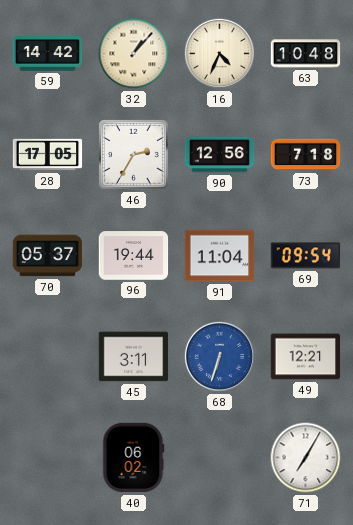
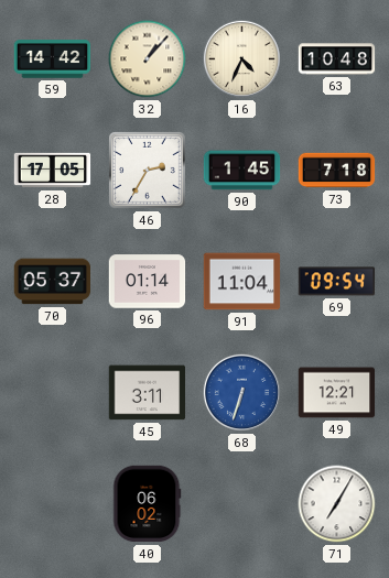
90: 12:56 -> 1:45 (242, 171)
96: 19:44 -> 01:14 (148, 282)
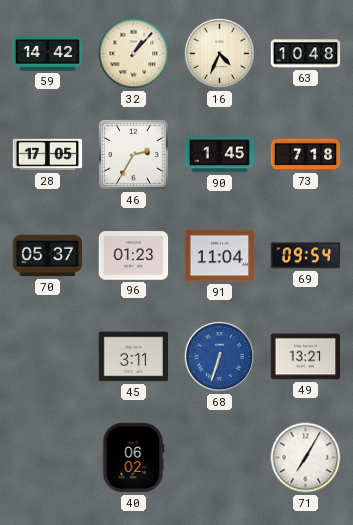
96: 01:14 -> 01:23 (134, 256)
49: 12:21 -> 13:21 (306, 357)
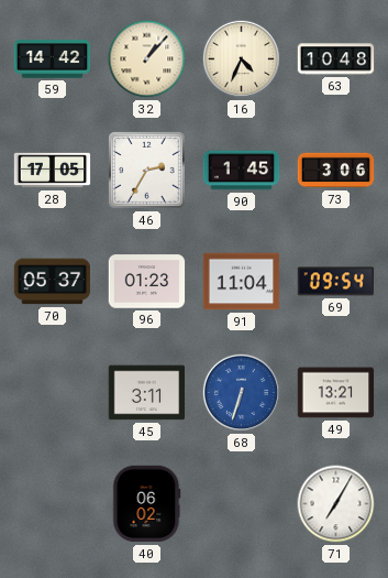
73: 7:18 -> 3:06 (336, 171)
